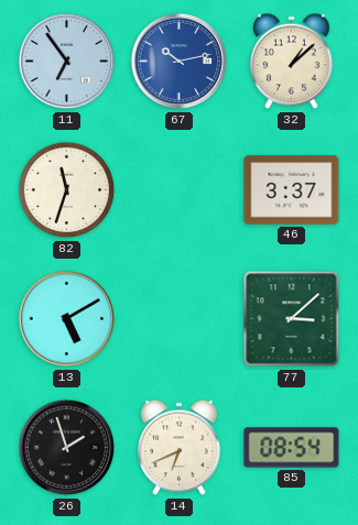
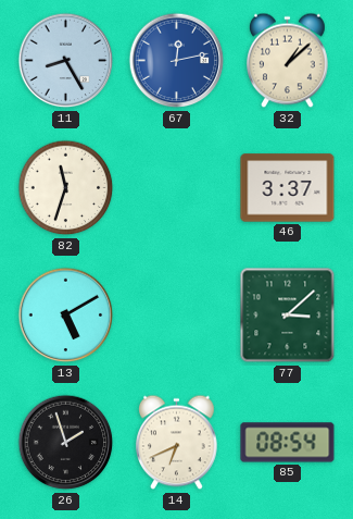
11: 6:54 -> 8:25 (66, 61)
67: 10:13 -> 12:13 (177, 61)
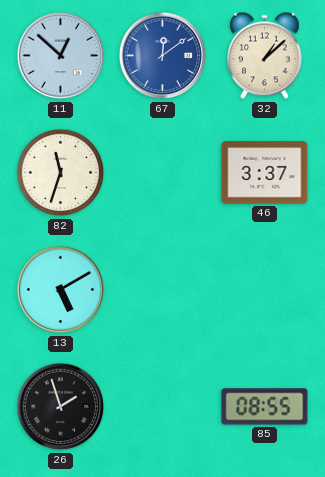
11: 8:25 -> 12:52 (61, 56)
67: 12:13 -> 12:09 (163, 56)
77: 3:08 -> none (288, 316)
14: 6:41 -> none (177, 443)
85: 08:54 -> 08:55 (265, 407)
